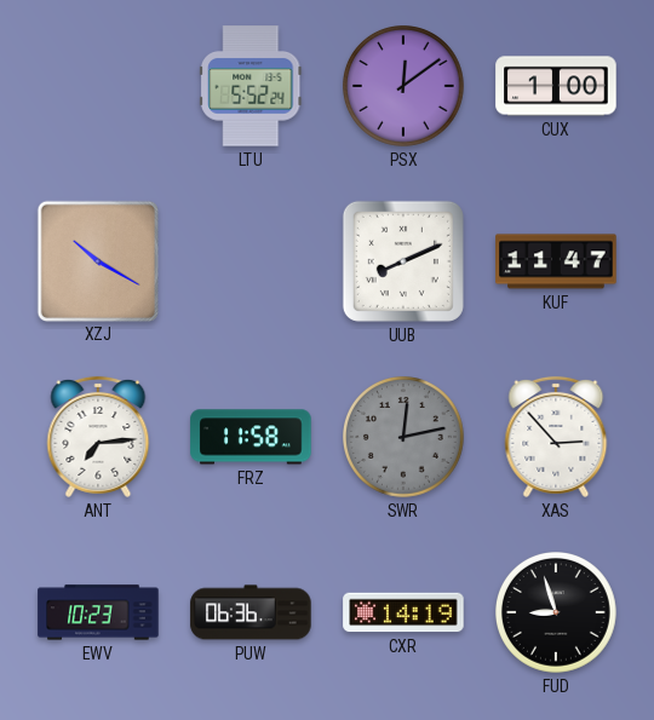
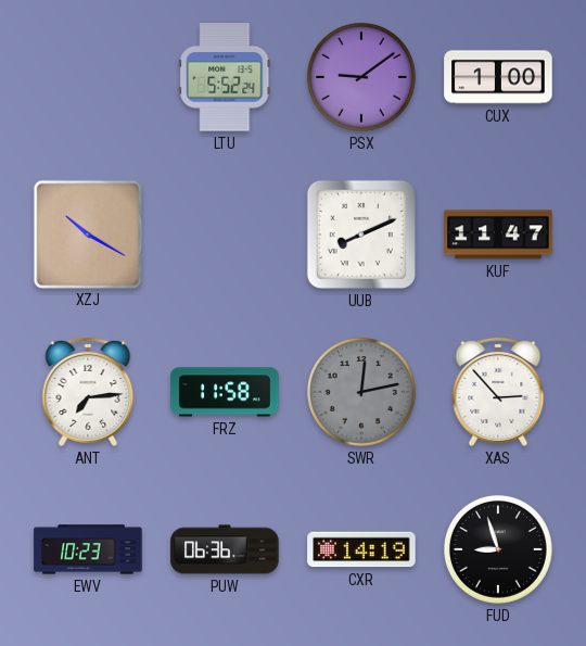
PSX: 12:09 -> 9:09 (362, 78)
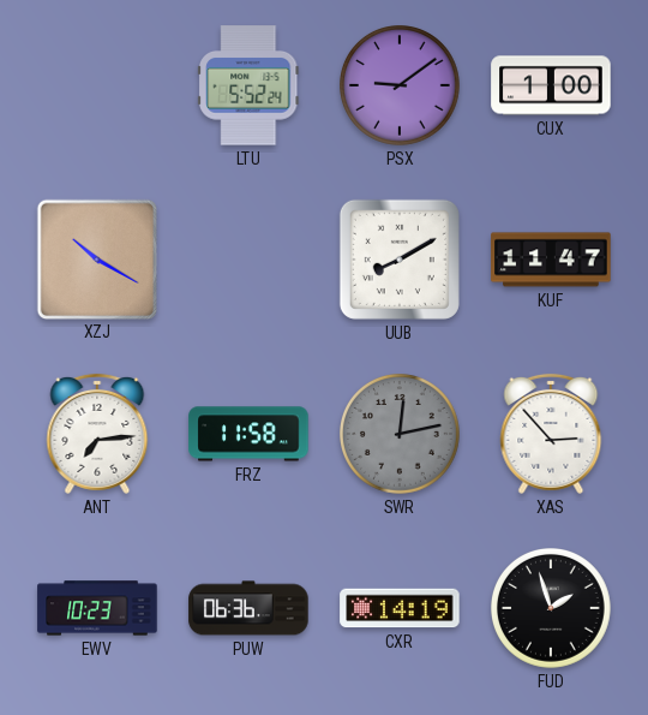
UUB: 8:11 -> 8:10 (400, 260)
FUD: 8:57 -> 1:57 (552, 609)
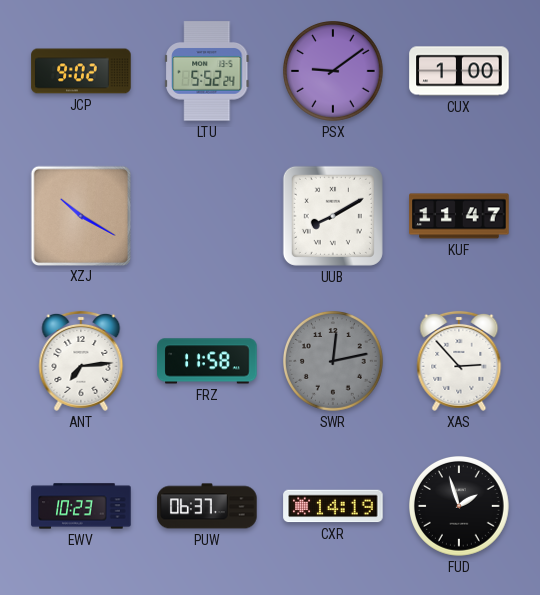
JCP: none -> 9:02 (81, 71)
PUW: 06:36 -> 06:37 (207, 506)
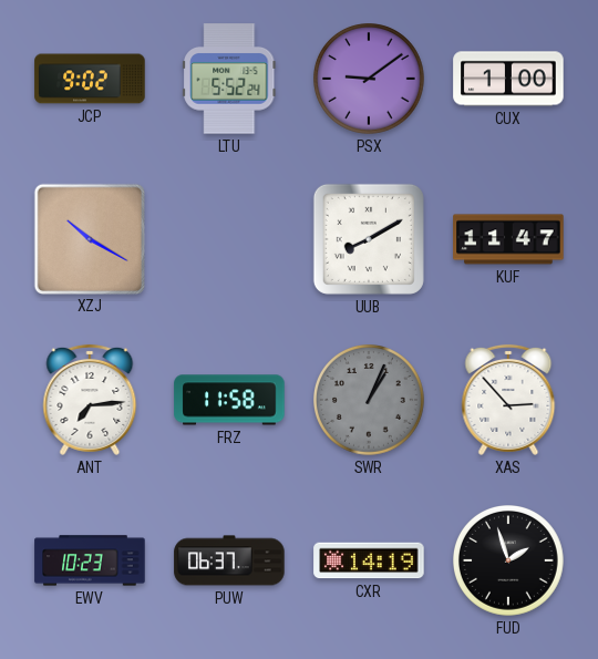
SWR: 12:13 -> 1:04 (370, 401)
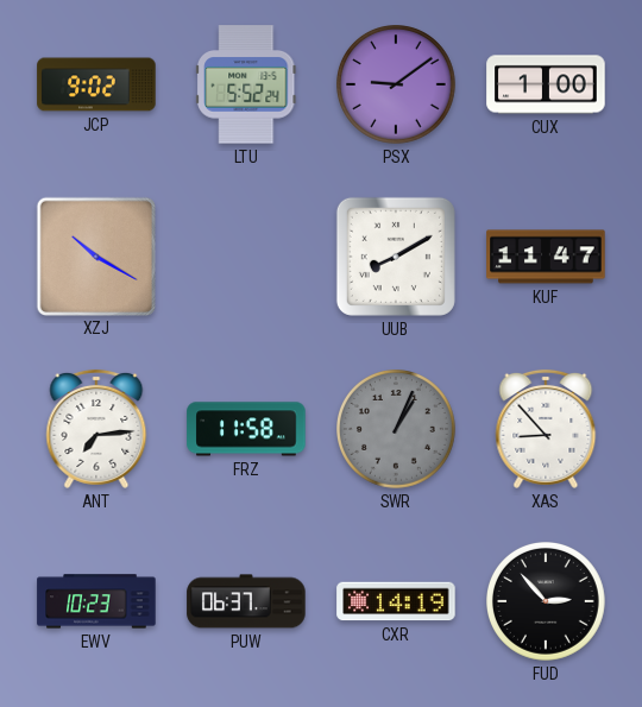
XAS: 2:53 -> 8:53 (546, 429)
FUD: 1:57 -> 2:53 (547, 602)
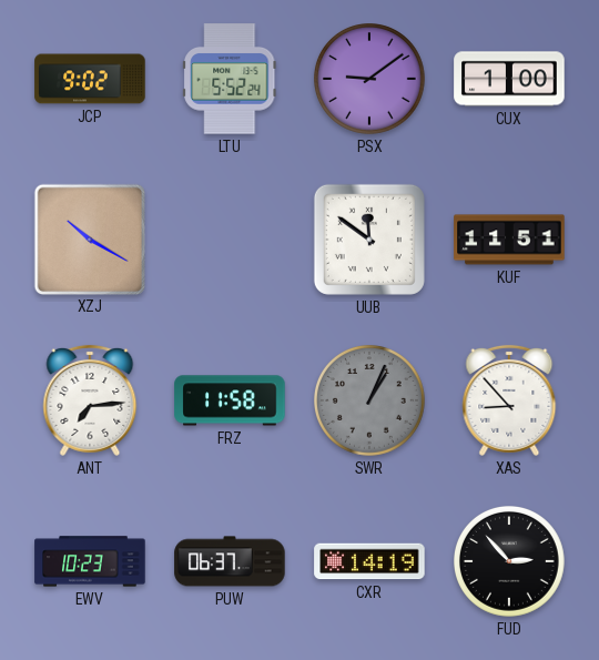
UUB: 8:10 -> 11:51 (369, 240)
KUF: 11:47 -> 11:51 (509, 240)
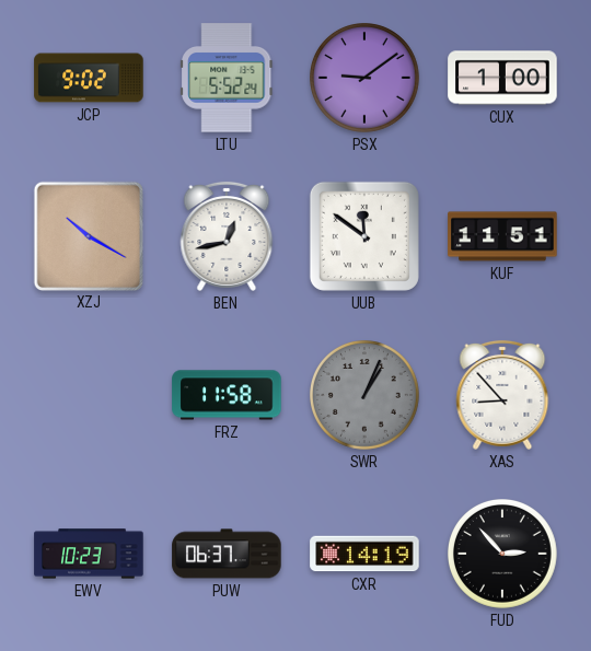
BEN: none -> 12:43 (227, 236)
ANT: 7:14 -> none (90, 400)
